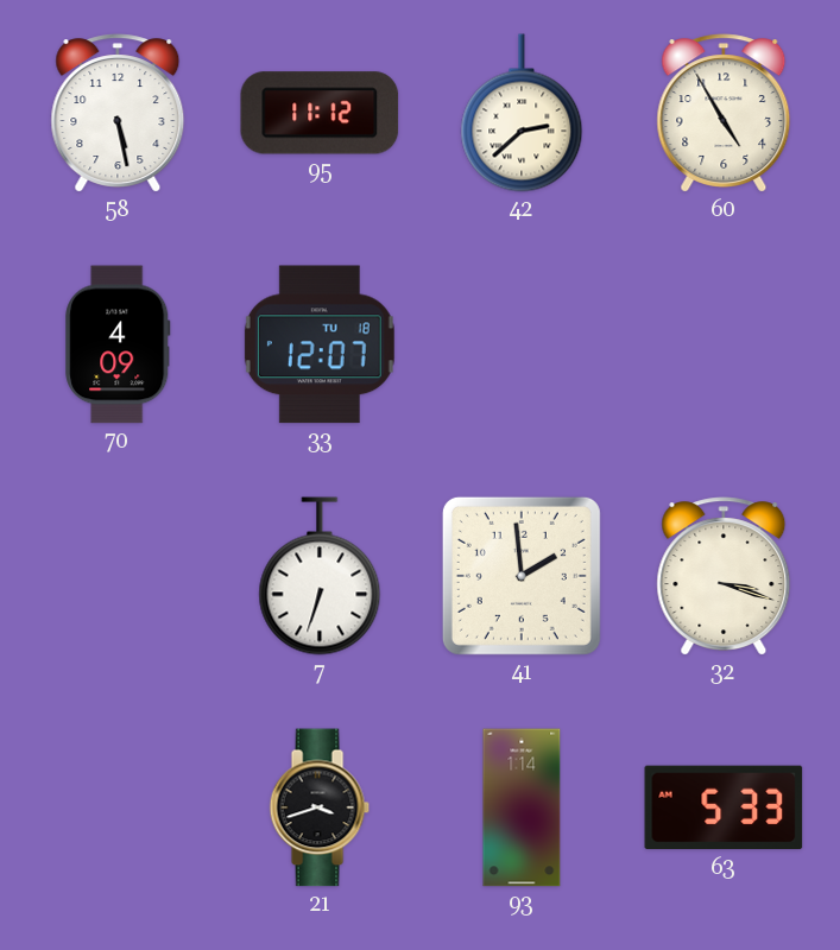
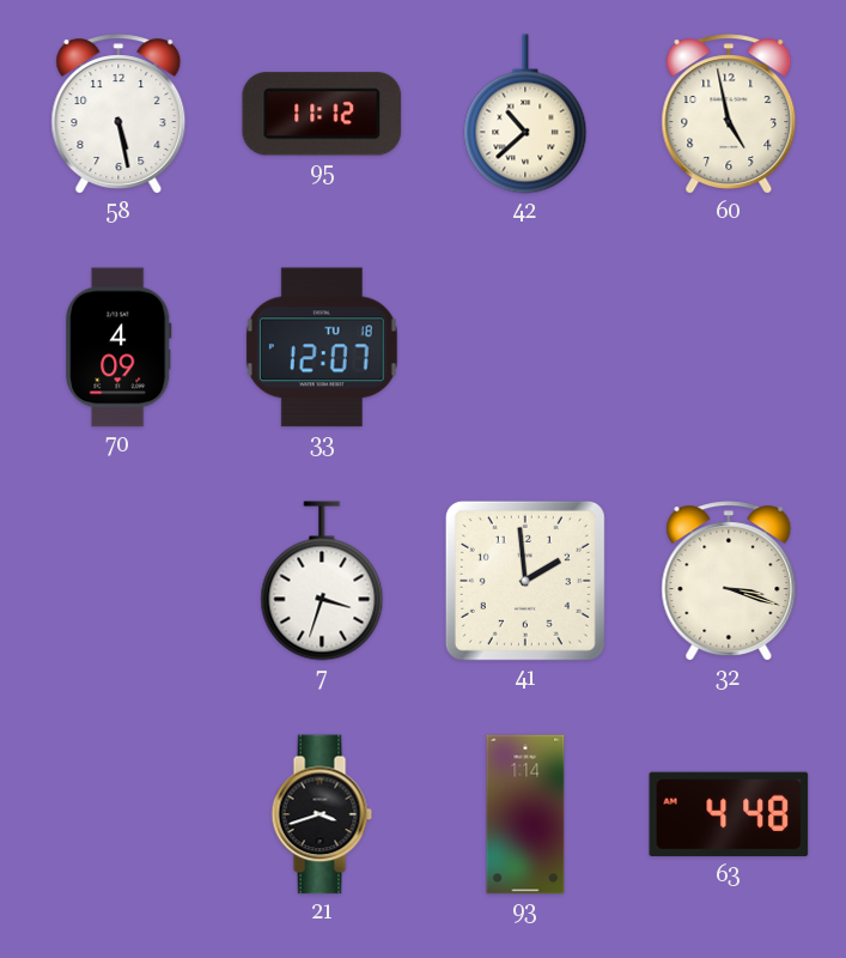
42: 2:38 -> 10:38 (525, 114)
60: 4:55 -> 4:58 (729, 114)
7: 6:33 -> 3:33 (322, 581)
63: 5:33 -> 4:48 (729, 814)
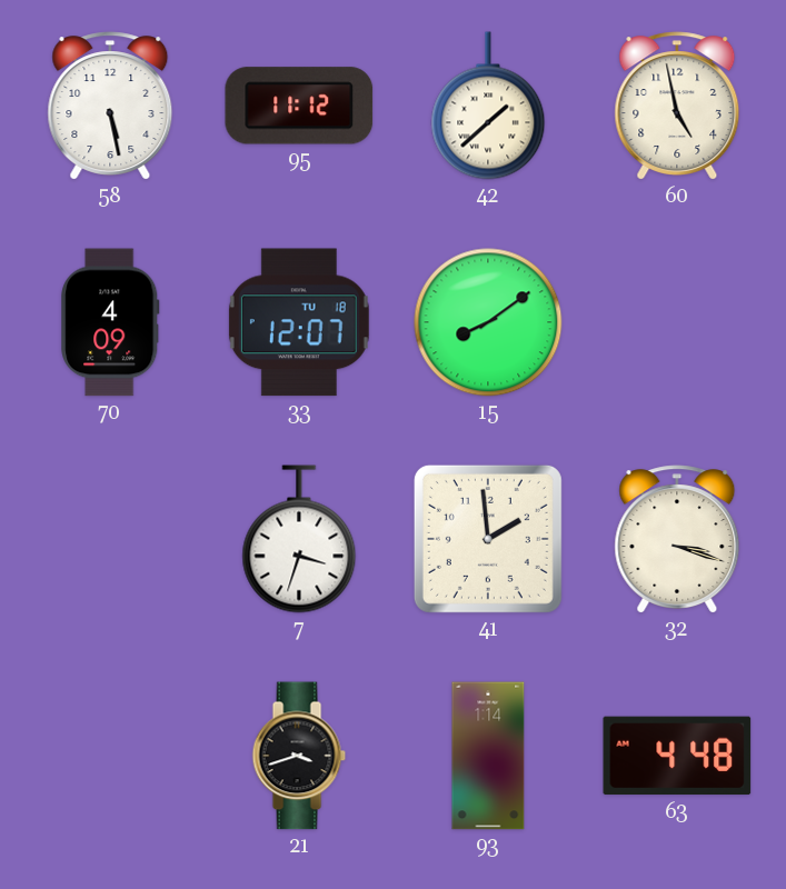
42: 10:38 -> 1:38 (488, 106)
15: none -> 8:09 (488, 322)
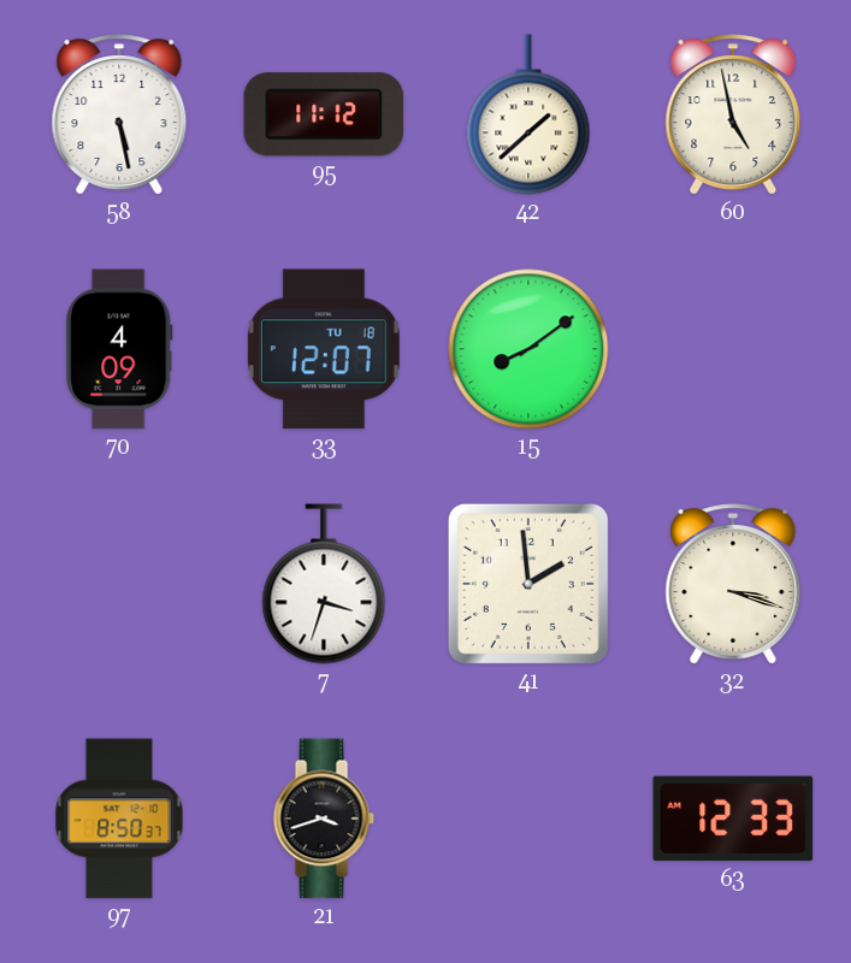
97: none -> 8:50 (119, 819)
93: 1:14 -> none (488, 756)
63: 4:48 -> 12:33 (733, 819)
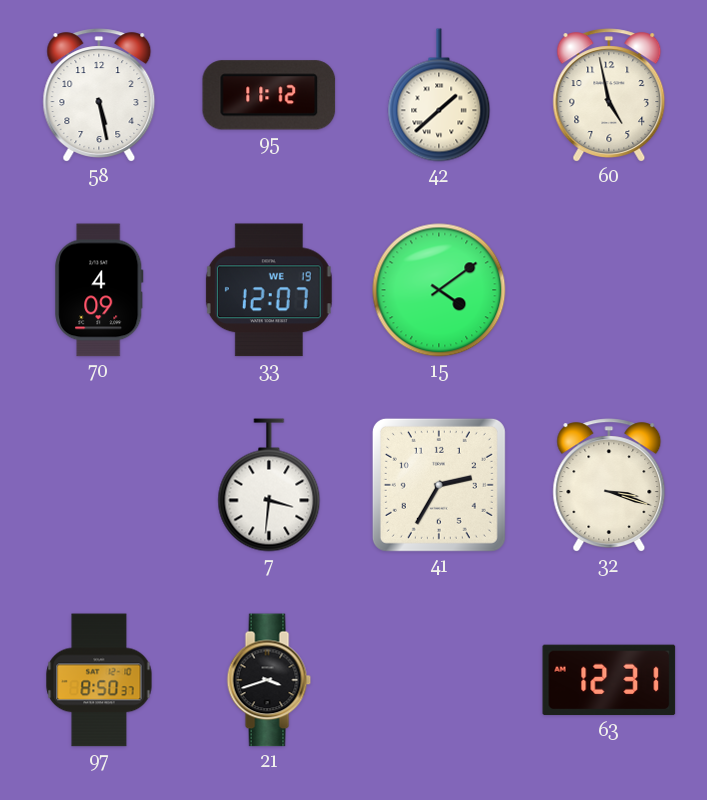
33 date: TU 18 -> WE 19 (269, 290)
15: 8:09 -> 4:09 (439, 290)
7: 3:33 -> 3:31 (269, 485)
41: 1:59 -> 2:35 (439, 485)
63: 12:33 -> 12:31 (609, 680)
